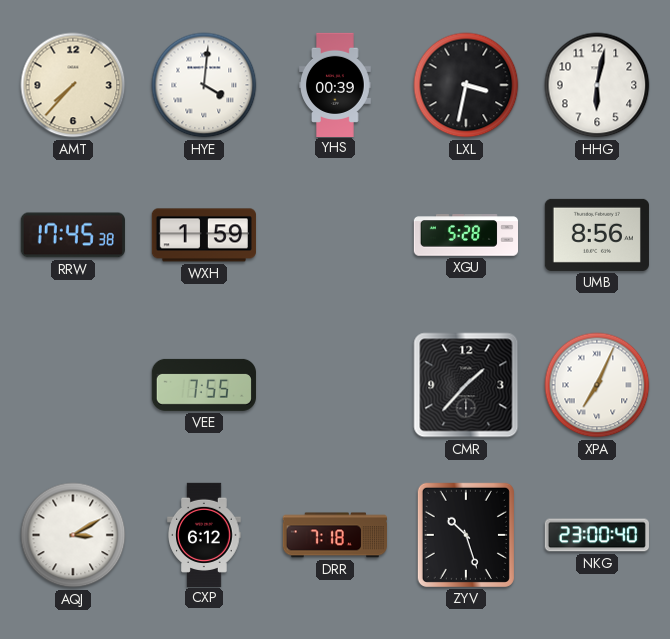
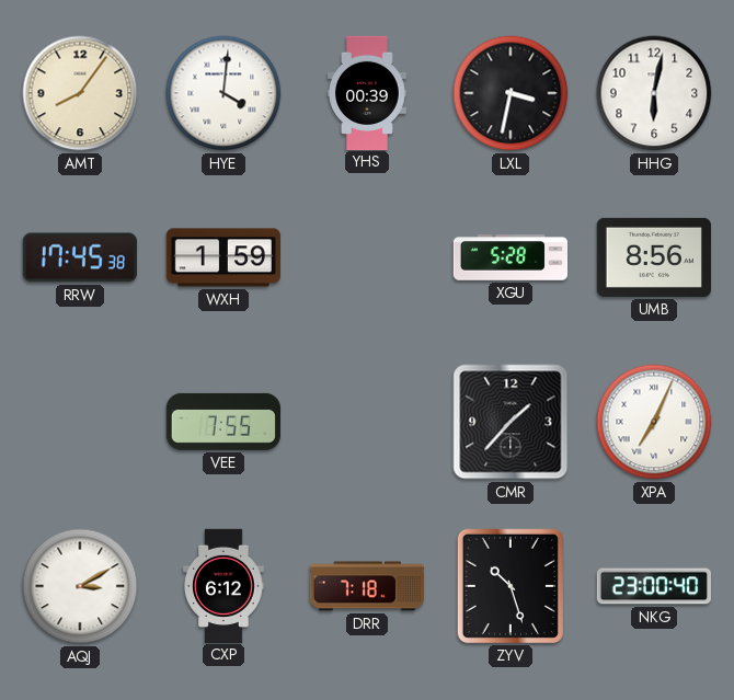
AMT: 7:37 -> 8:06 (80, 93)
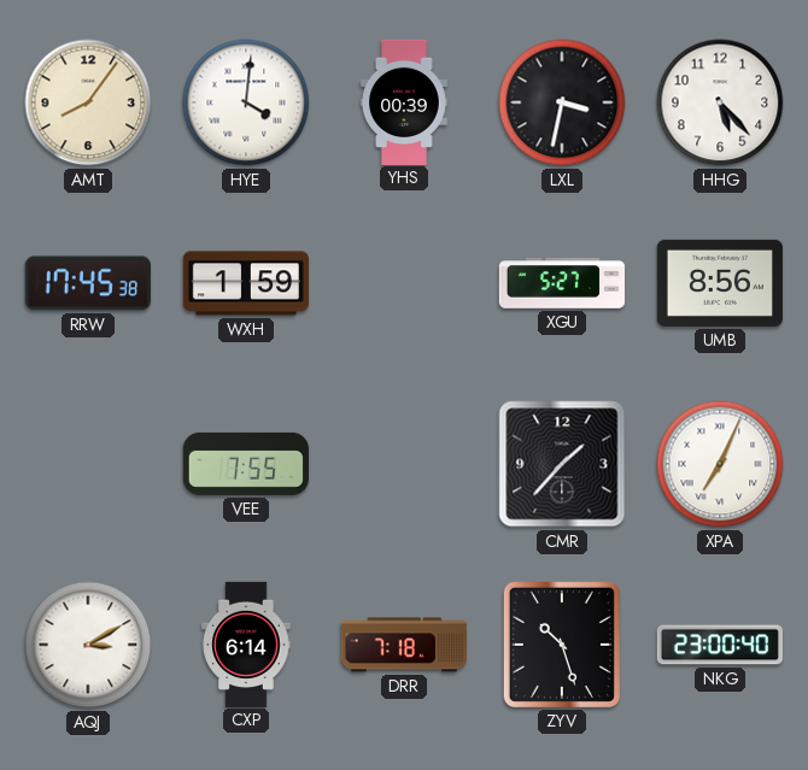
HHG: 6:02 -> 5:23 (720, 102)
XGU: 5:28 -> 5:27 (561, 283)
CXP: 6:12 -> 6:14 (246, 643)
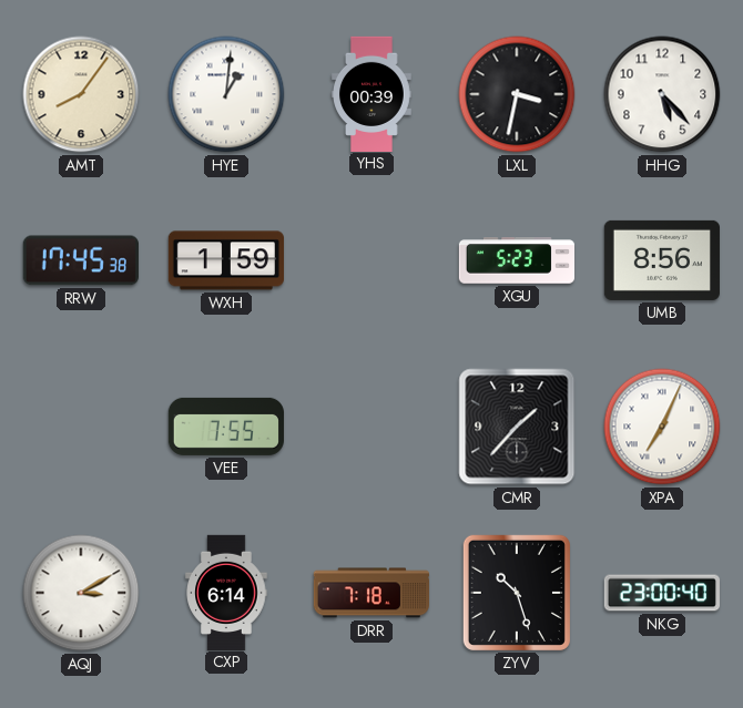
HYE: 4:01 -> 1:01 (226, 94)
XGU: 5:27 -> 5:23 (516, 260)
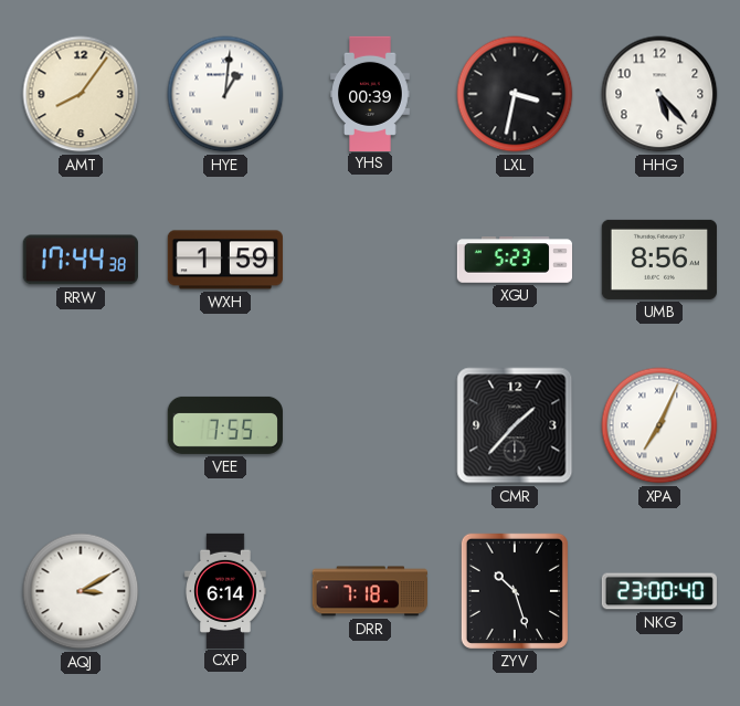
RRW: 17:45 -> 17:44 (81, 260)
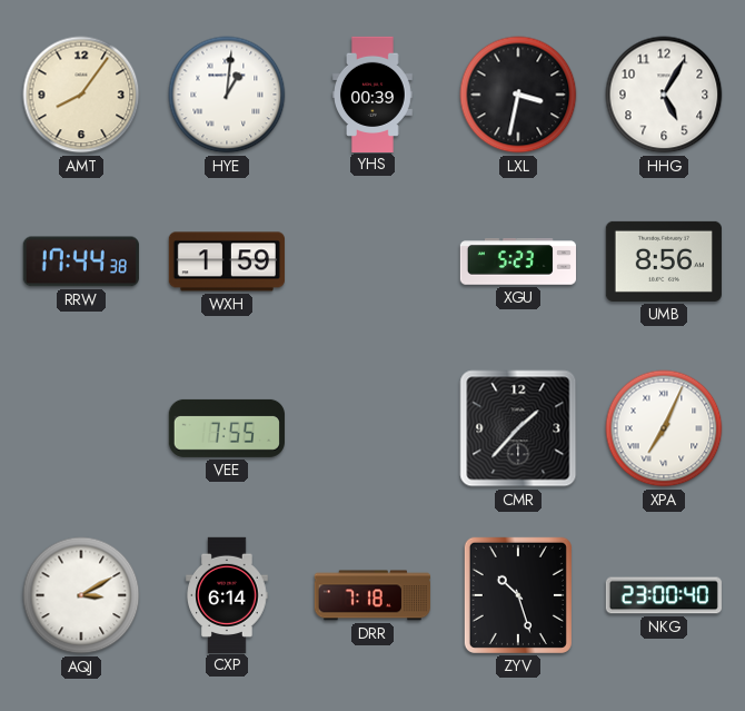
HHG: 5:23 -> 5:05 (664, 95)
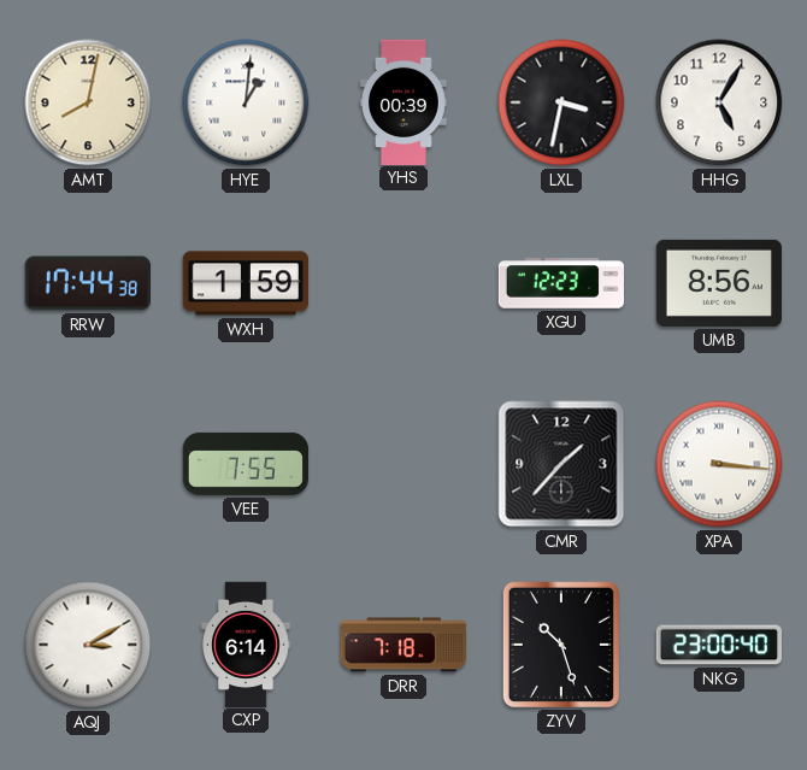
AMT: 8:06 -> 8:02 (88, 102)
XGU: 5:23 -> 12:23 (560, 283)
XPA: 7:04 -> 3:16 (719, 464)
